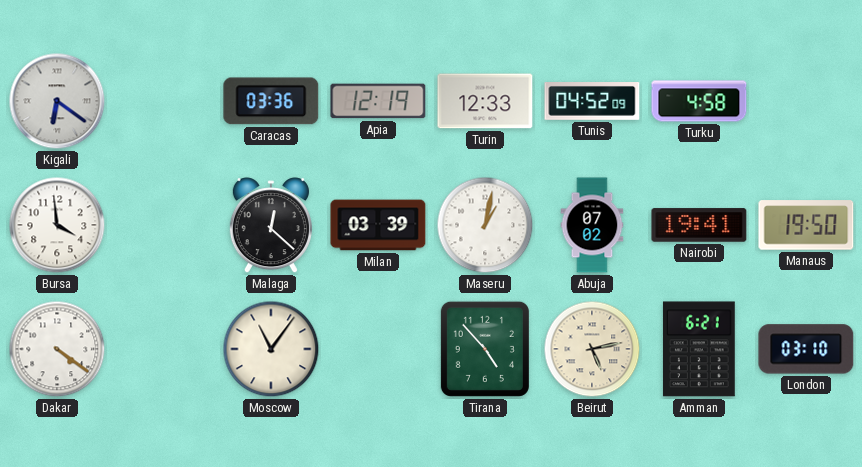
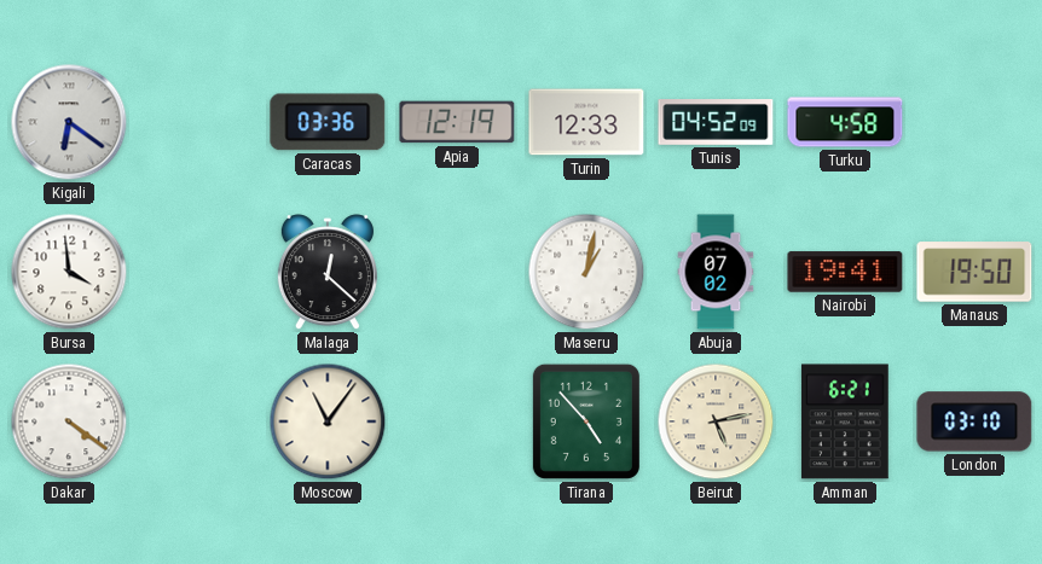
Milan: 03:39 -> none (378, 225)
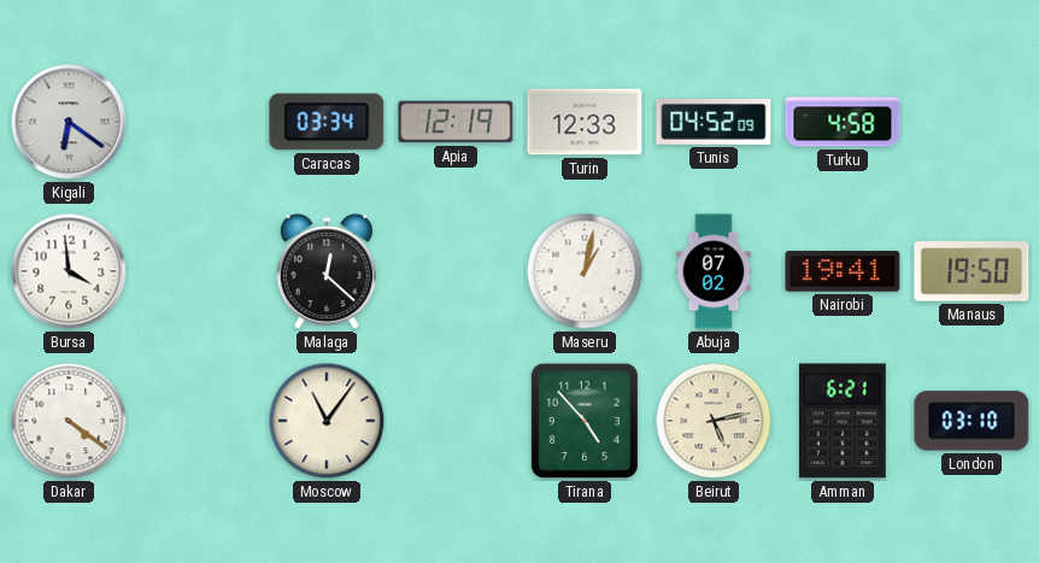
Caracas: 03:36 -> 03:34 (327, 122)
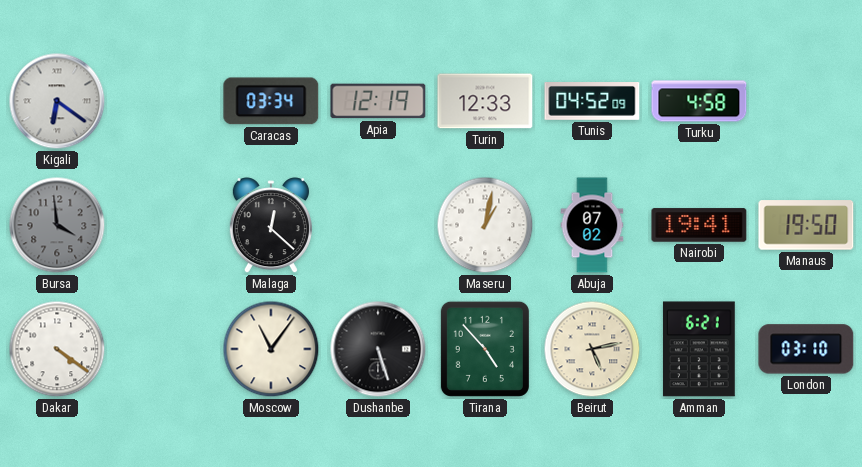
Bursa dial: white -> grey (57, 225)
Dushanbe: none -> 5:27 (378, 349)
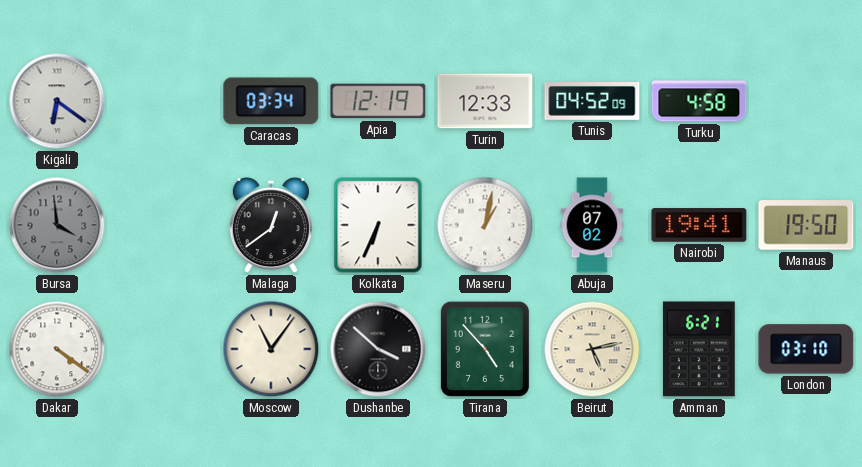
Malaga: 12:22 -> 12:39 (271, 226)
Kolkata: none -> 6:34 (378, 225)
Dushanbe: 5:27 -> 3:52 (378, 349)
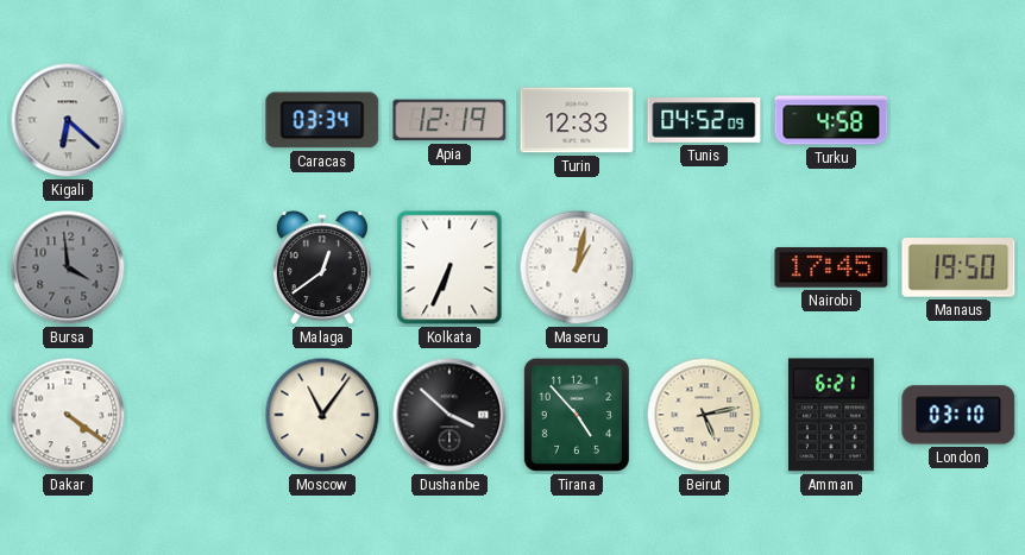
Kigali: 6:21 -> 6:22 (68, 120)
Abuja: 07:02 -> none (592, 225)
Nairobi: 19:41 -> 17:45 (831, 267)
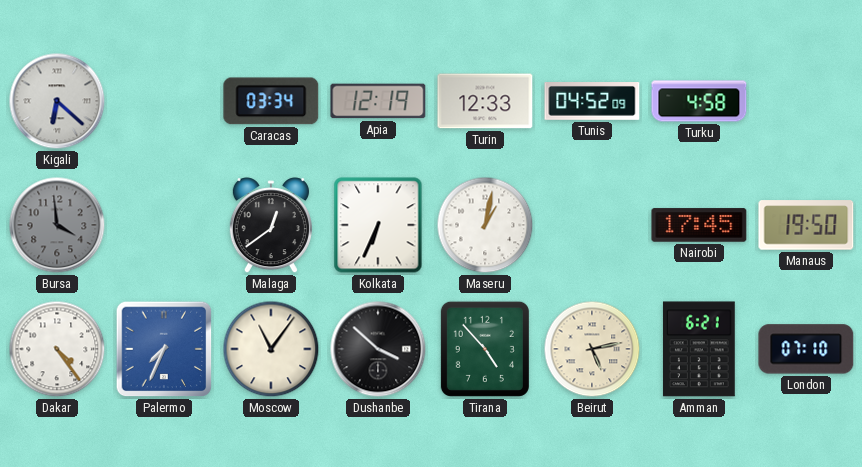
Dakar: 4:21 -> 4:24 (57, 349)
Palermo: none -> 7:34 (164, 349)
London: 03:10 -> 07:10 (806, 349)
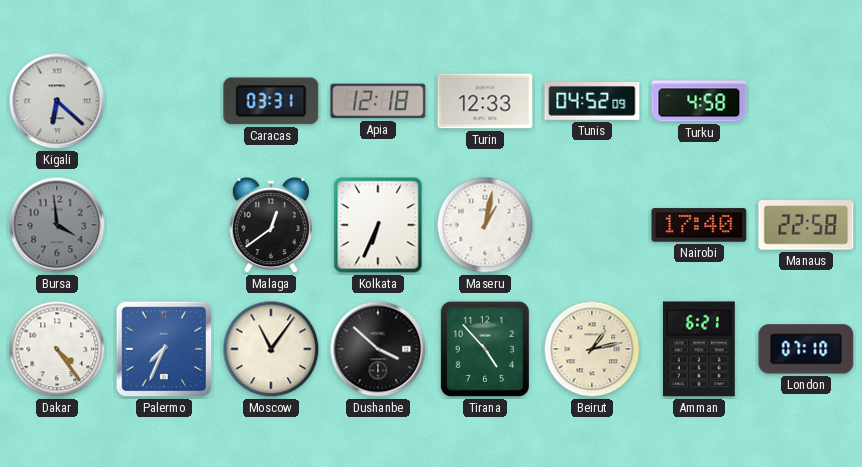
Caracas: 03:34 -> 03:31 (271, 101)
Apia: 12:19 -> 12:18 (378, 101)
Nairobi: 17:45 -> 17:40 (699, 225)
Manaus: 19:50 -> 22:58 (806, 225)
Beirut: 5:13 -> 1:13 (592, 349)
